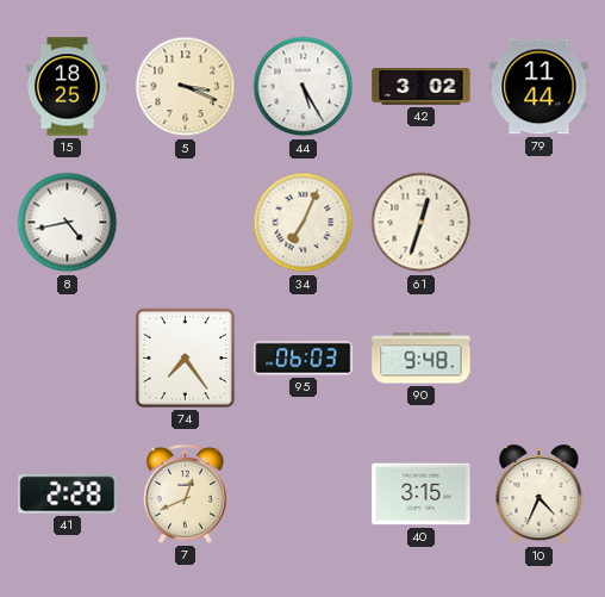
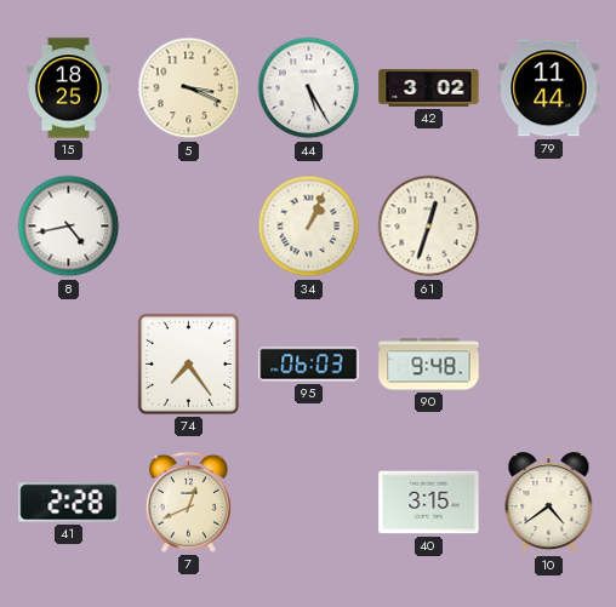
34: 7:04 -> 1:04 (309, 227)
10: 4:34 -> 4:39 (549, 503)
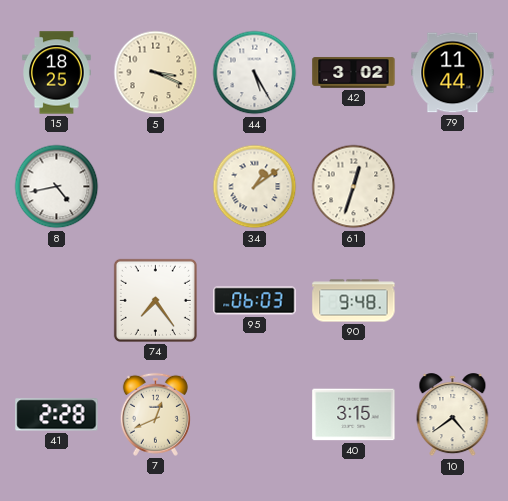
34: 1:04 -> 1:09 (255, 187)
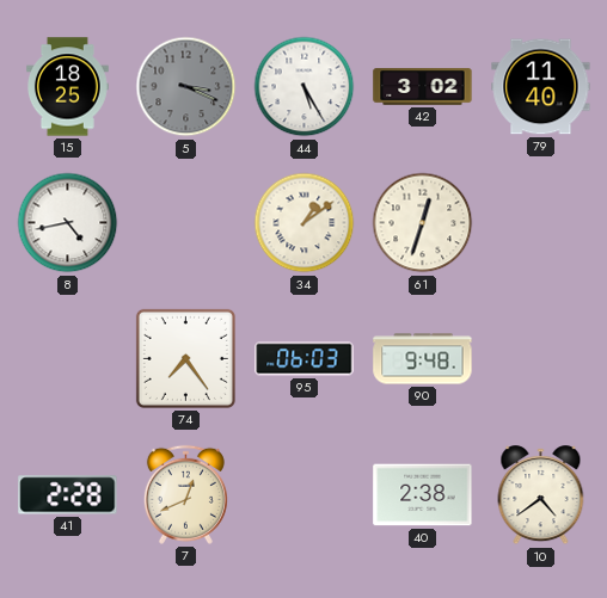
5 dial: cream -> grey (186, 87)
79: 11:44 -> 11:40 (541, 87)
40: 3:15 -> 2:38 (423, 495)
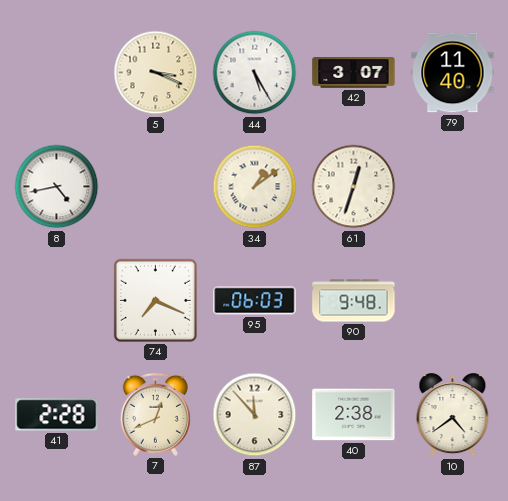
15: 18:25 -> none (68, 87)
5 dial: grey -> cream (156, 73)
42: 3:02 -> 3:07 (354, 73)
74: 7:24 -> 7:19 (155, 300)
87: none -> 11:53 (255, 415)
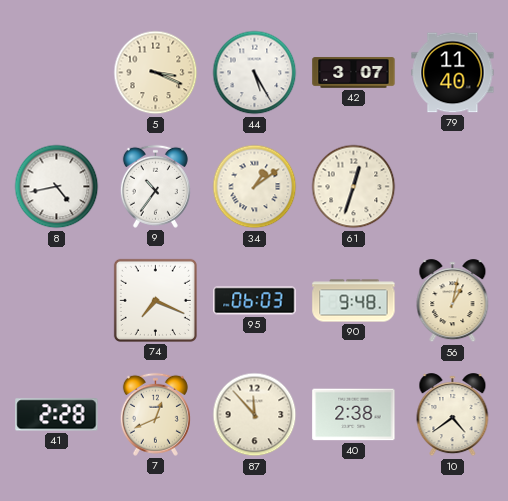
9: none -> 10:36 (155, 186)
56: none -> 1:02 (453, 301)
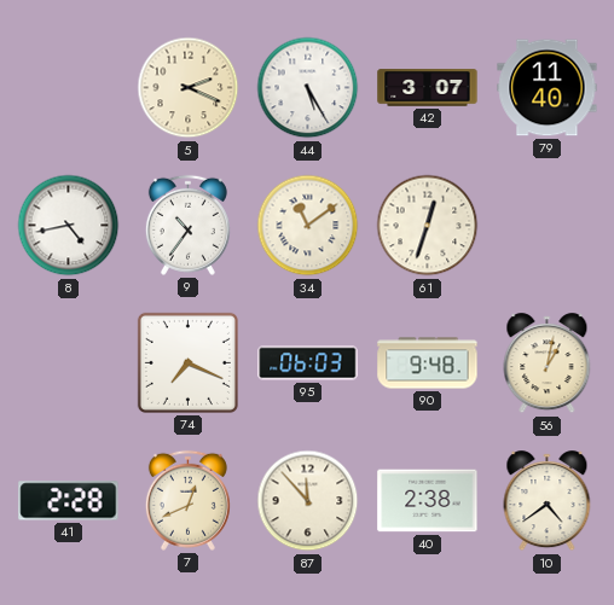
5: 3:19 -> 2:19 (189, 88)
34: 1:09 -> 11:09 (308, 226)
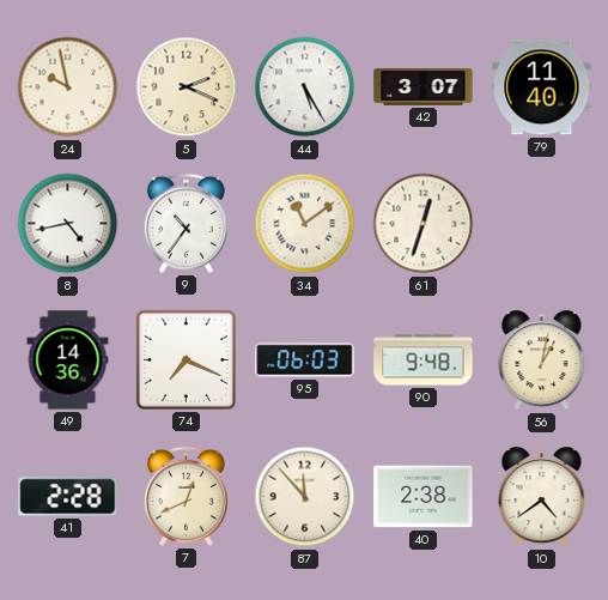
24: none -> 9:58 (68, 87)
49: none -> 14:36 (68, 360)
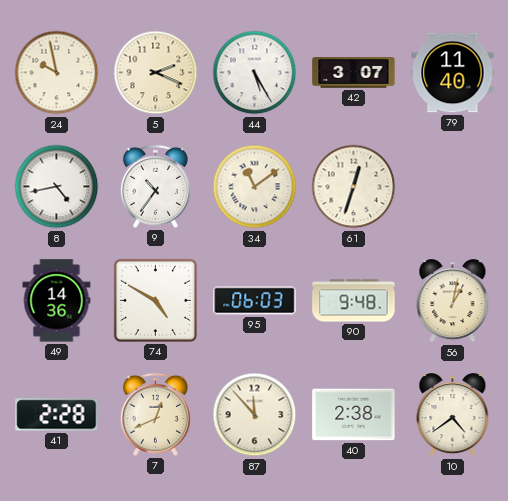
74: 7:19 -> 4:50 (155, 300)
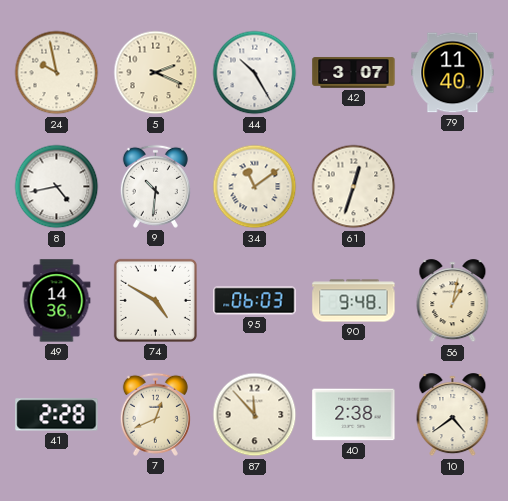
44: 5:25 -> 10:25 (255, 73)
9: 10:36 -> 10:31 (155, 186)
